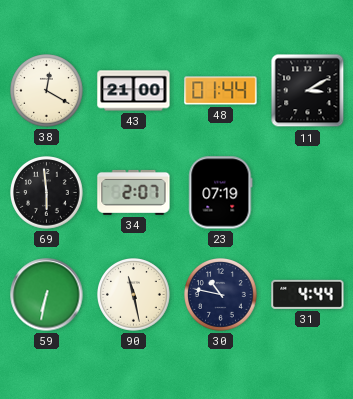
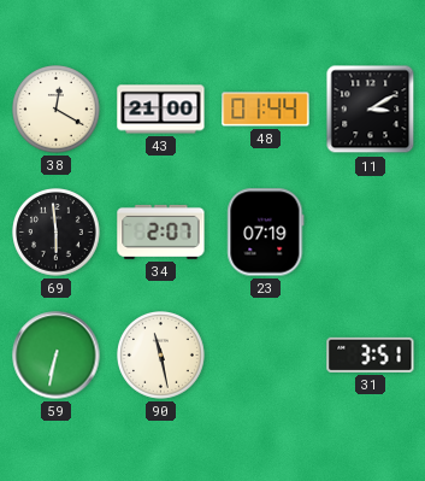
30: 10:47 -> none (221, 295)
31: 4:44 -> 3:51 (371, 354)
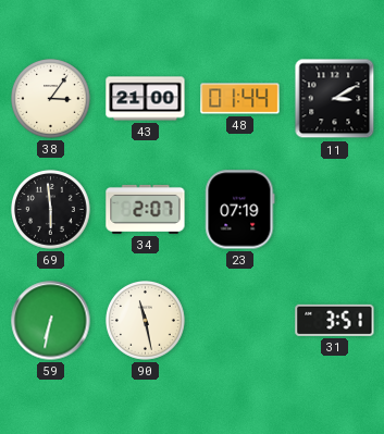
38: 12:20 -> 3:06 (51, 99)
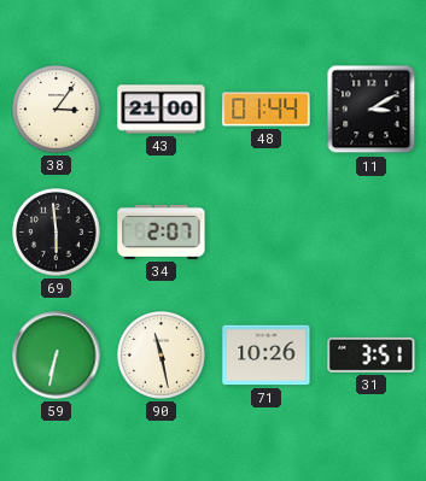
23: 07:19 -> none (240, 210)
71: none -> 10:26 (267, 356)
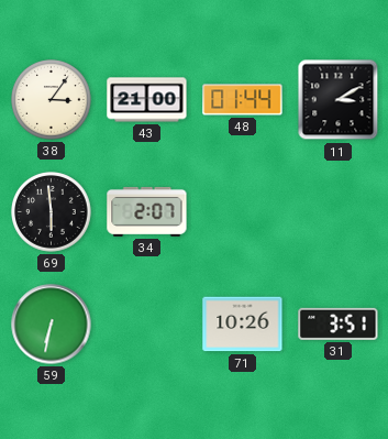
90: 11:28 -> none (162, 356)
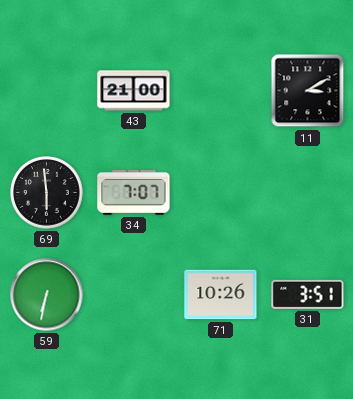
38: 3:06 -> none (52, 100)
48: 01:44 -> none (243, 100)
34: 2:07 -> 7:07 (134, 192)
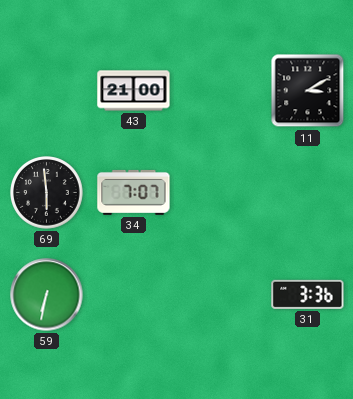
71: 10:26 -> none (221, 295)
31: 3:51 -> 3:36 (308, 294)
